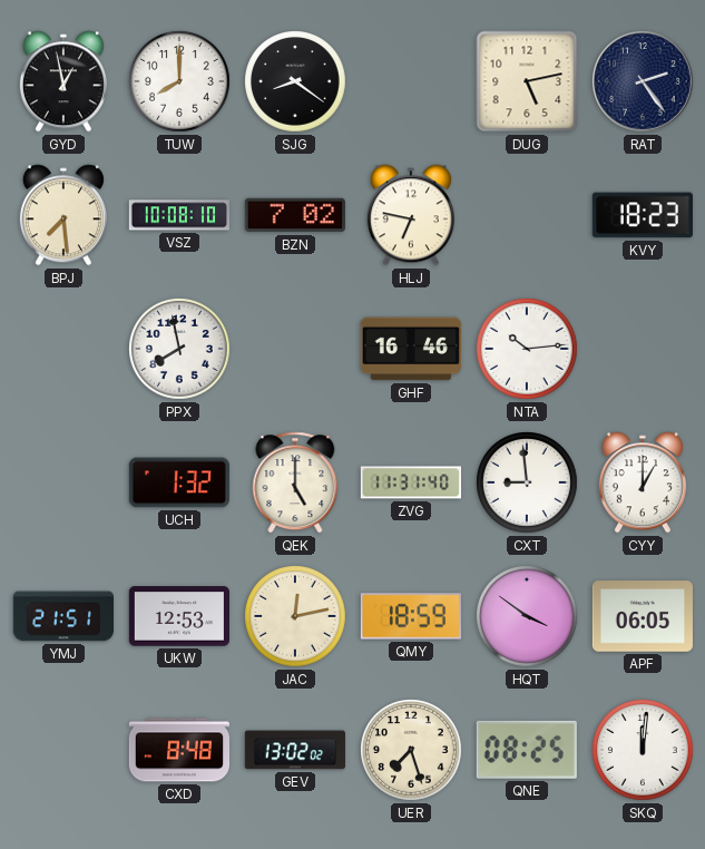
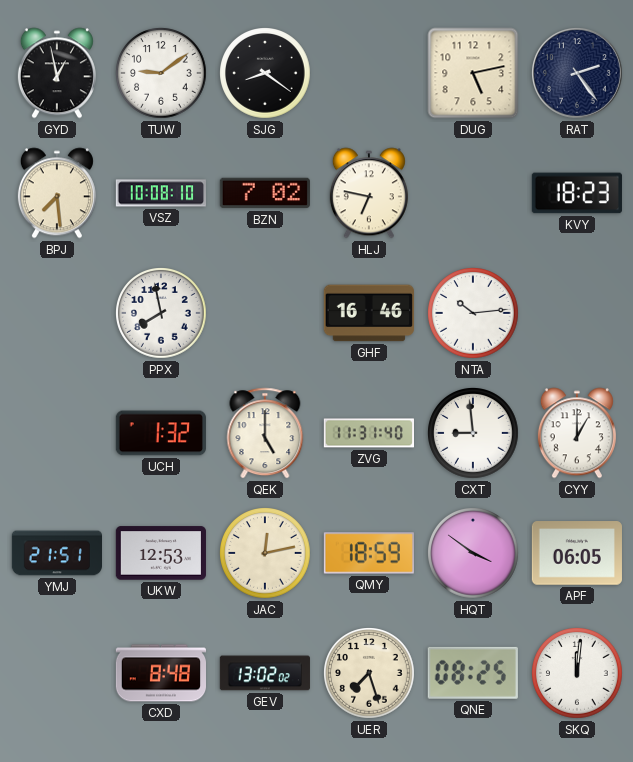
TUW: 8:00 -> 9:09 (162, 74)
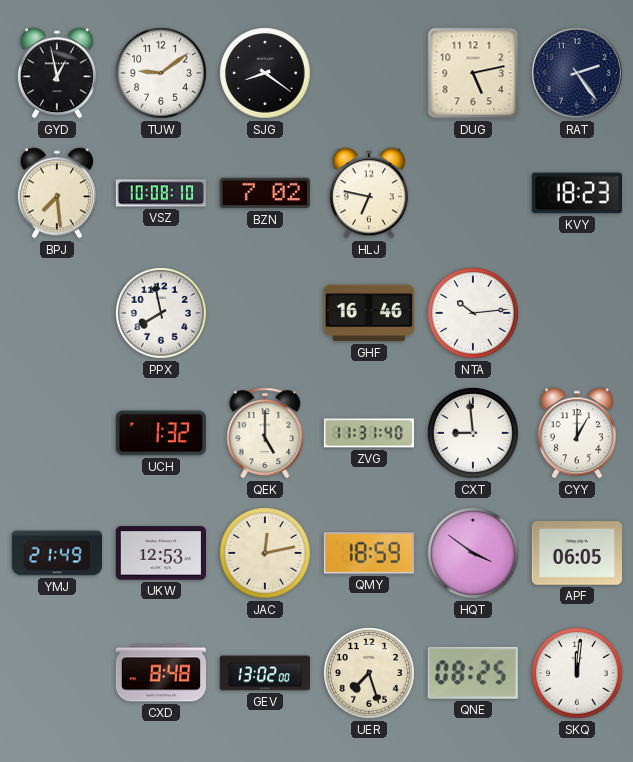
YMJ: 21:51 -> 21:49 (56, 553)
GEV: 13:02:02 -> 13:02:00 (265, 673)
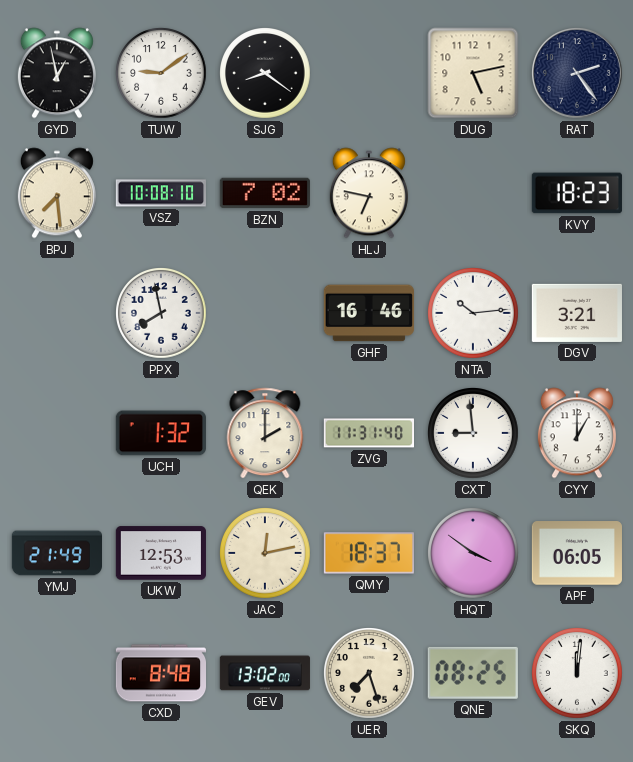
DGV: none -> 3:21 (577, 313)
QEK: 5:00 -> 2:00 (265, 433)
QMY: 18:59 -> 18:37 (369, 553)
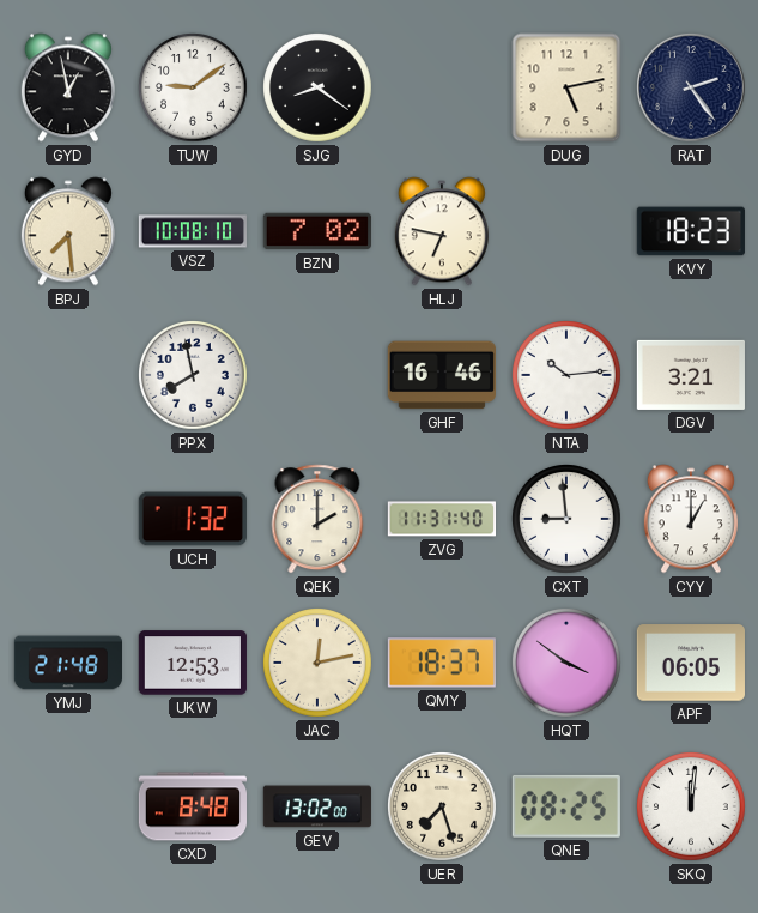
YMJ: 21:49 -> 21:48 (67, 663)
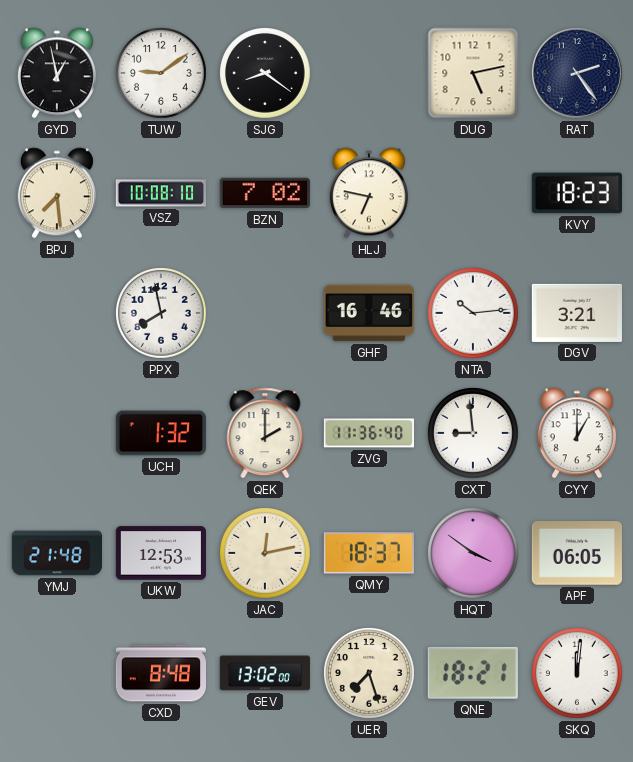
ZVG: 11:31 -> 11:36 (368, 433)
QNE: 08:25 -> 18:21 (473, 673)
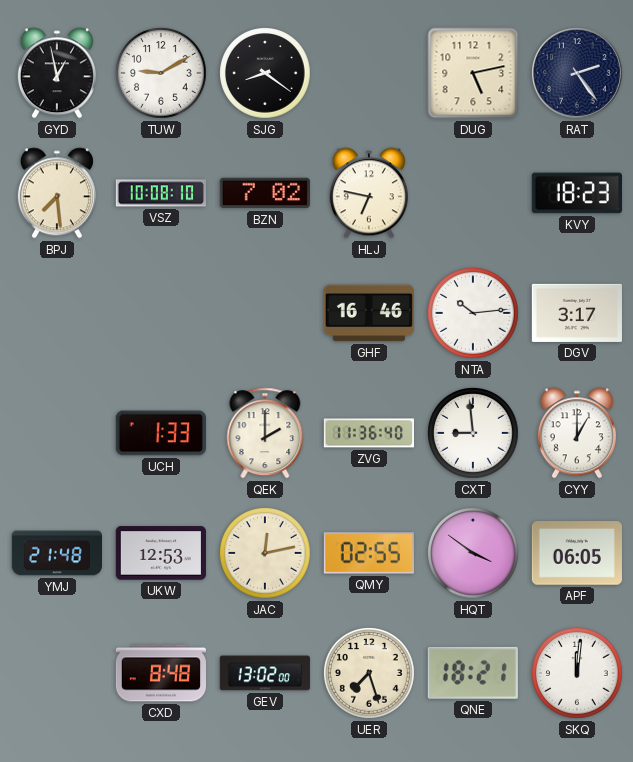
TUW: 9:09 -> 9:10 (162, 74)
PPX: 7:58 -> none (162, 314)
DGV: 3:21 -> 3:17 (577, 313)
UCH: 1:32 -> 1:33 (161, 433)
QMY: 18:37 -> 02:55 (369, 553)
